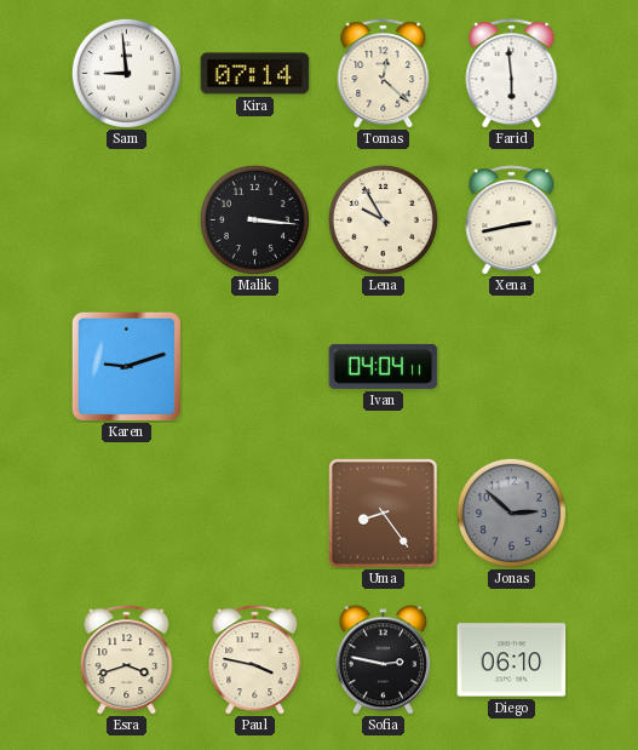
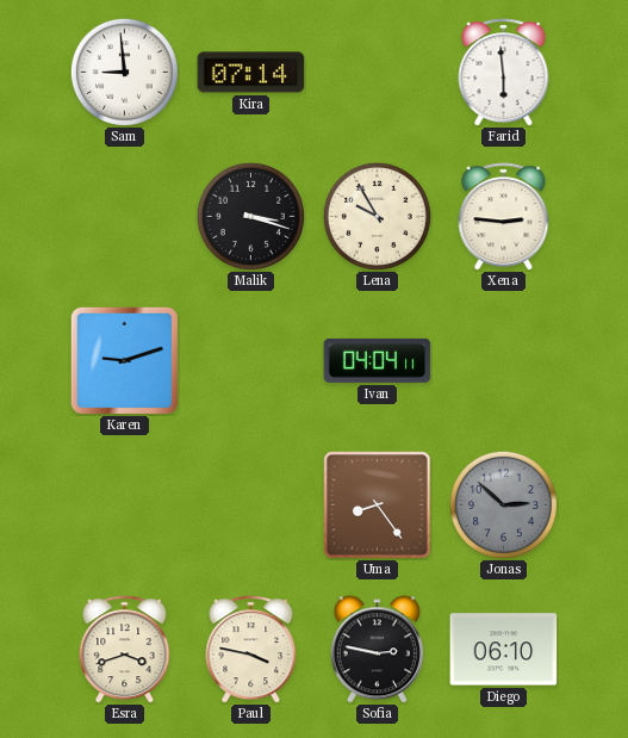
Tomas: 12:22 -> none (384, 74)
Malik: 3:16 -> 3:18 (250, 216)
Xena: 2:43 -> 2:46 (504, 217)
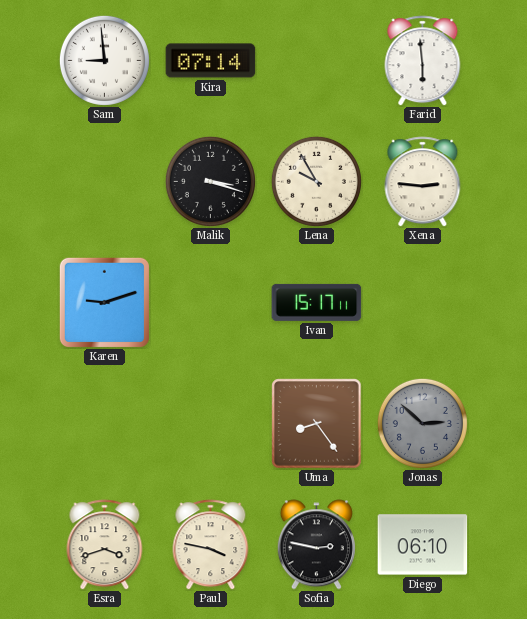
Ivan: 04:04 -> 15:17 (317, 302)
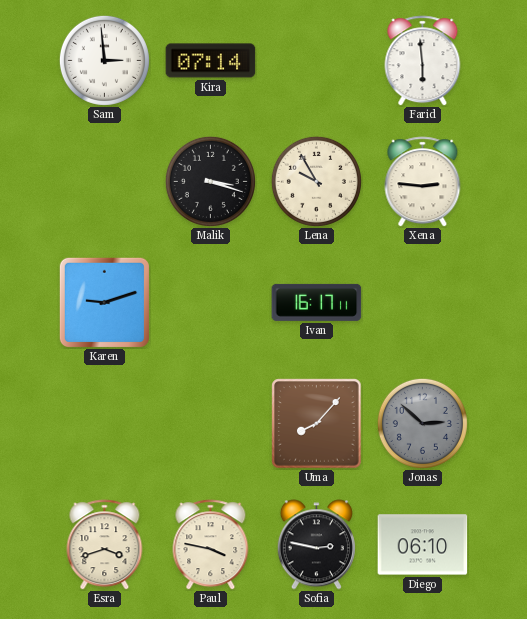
Sam: 8:59 -> 2:59 (104, 60)
Ivan: 15:17 -> 16:17 (317, 302)
Uma: 8:24 -> 8:07 (317, 424)
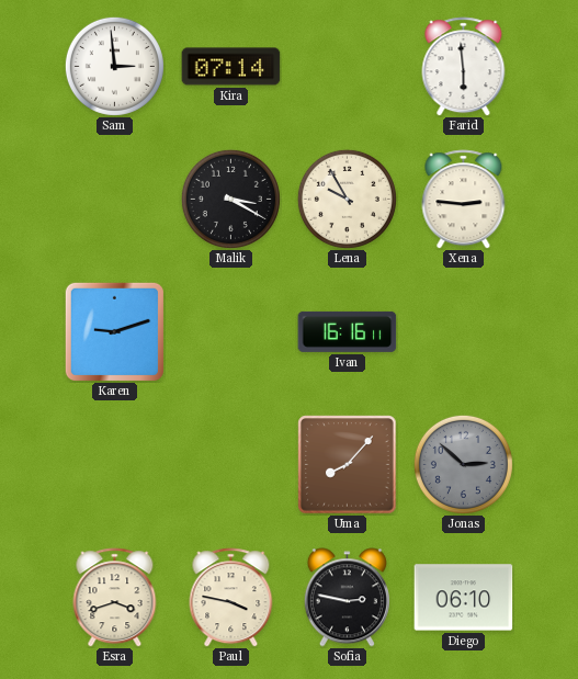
Malik: 3:18 -> 3:20 (230, 199)
Ivan: 16:17 -> 16:16 (348, 331)
